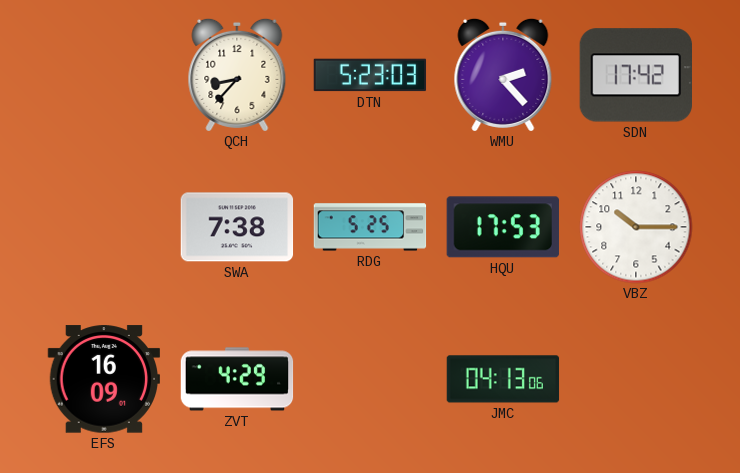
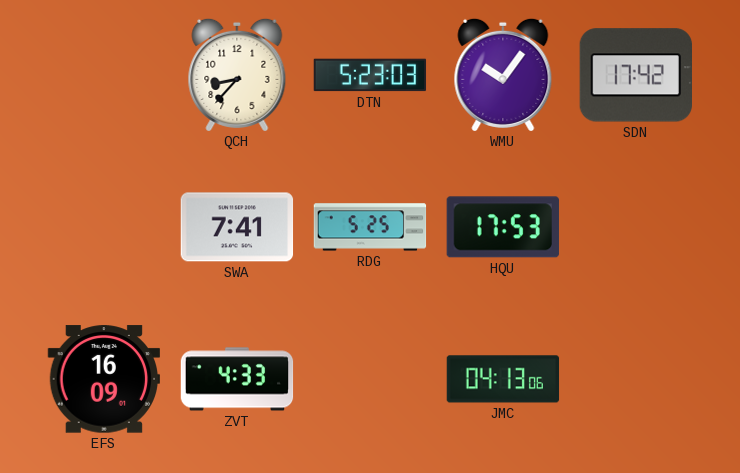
WMU: 2:23 -> 10:06 (503, 75)
SWA: 7:38 -> 7:41 (237, 227)
VBZ: 10:15 -> none (636, 227)
ZVT: 4:29 -> 4:33 (237, 379)
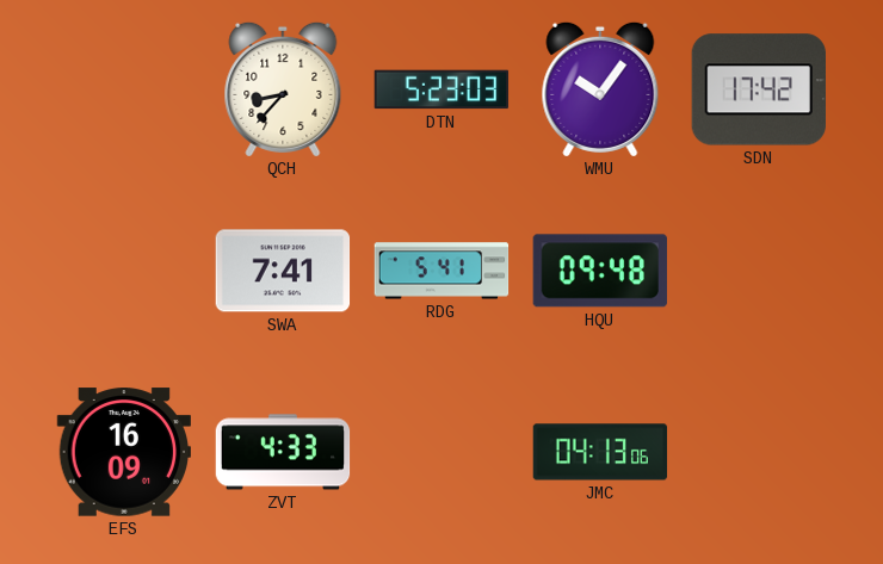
RDG: 5:25 -> 5:41 (441, 271)
HQU: 17:53 -> 09:48 (600, 271)
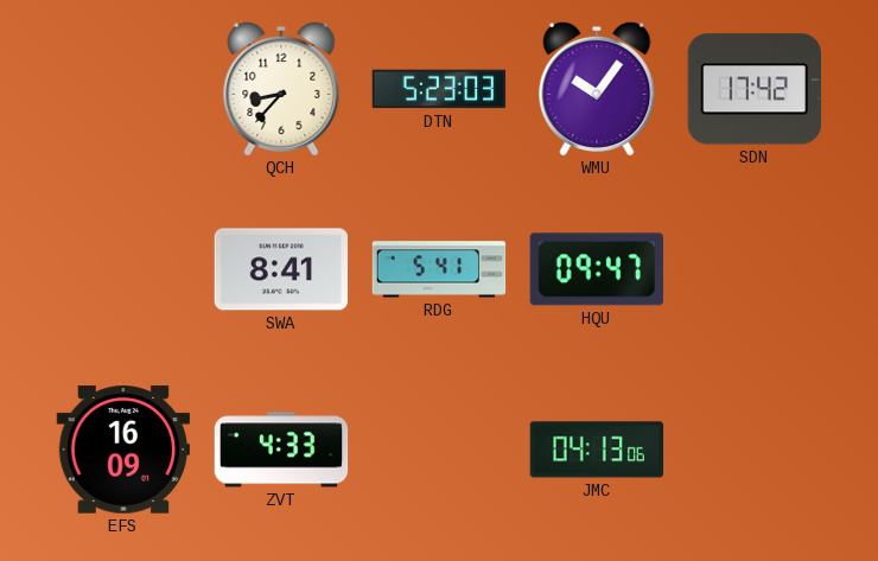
SWA: 7:41 -> 8:41 (281, 269)
HQU: 09:48 -> 09:47 (597, 269)
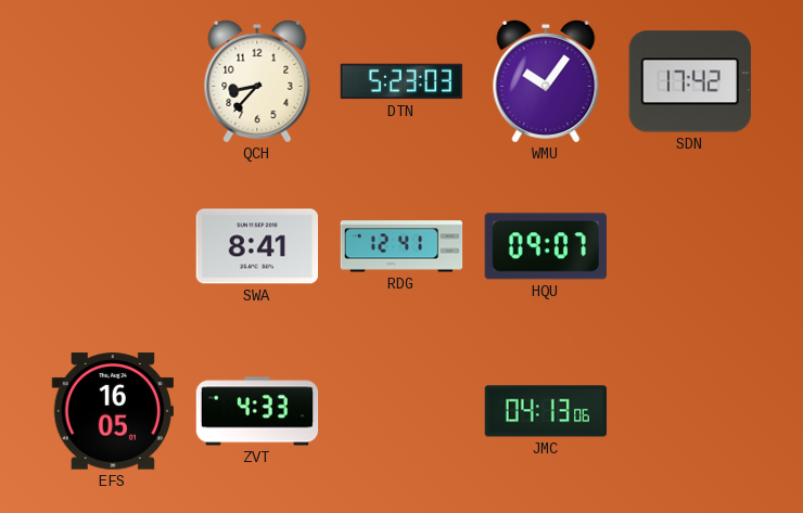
RDG: 5:41 -> 12:41 (401, 246)
HQU: 09:47 -> 09:07 (546, 246)
EFS: 16:09 -> 16:05 (112, 411)
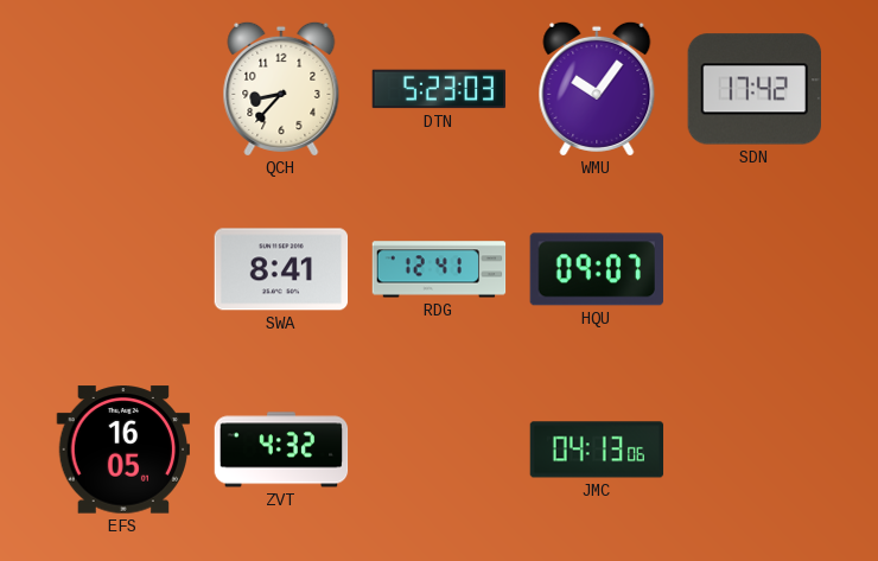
ZVT: 4:33 -> 4:32 (281, 450)
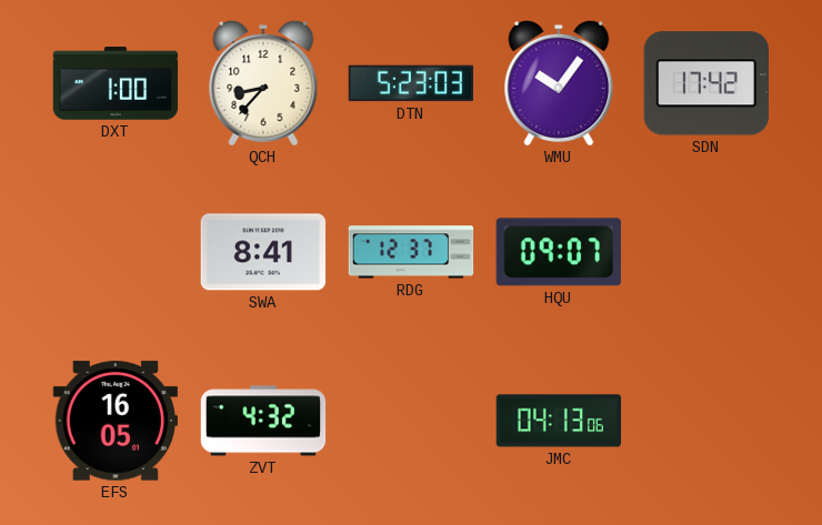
DXT: none -> 1:00 (116, 83)
RDG: 12:41 -> 12:37 (411, 252)
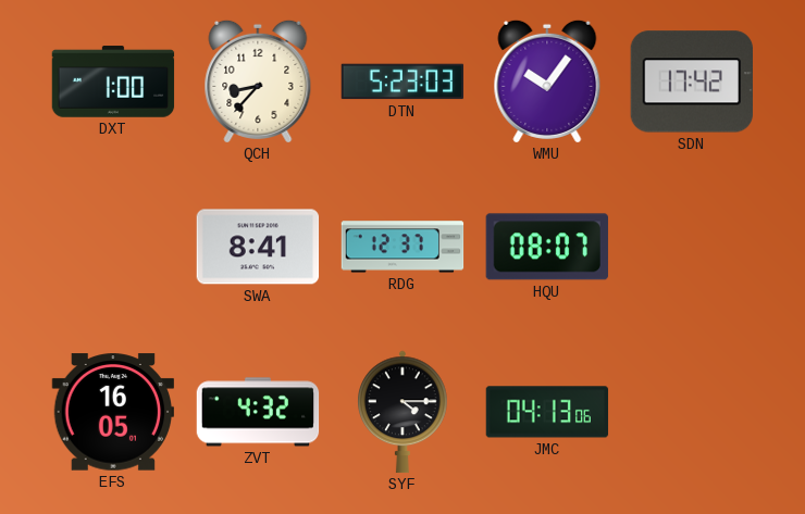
HQU: 09:07 -> 08:07 (547, 247)
SYF: none -> 4:15 (403, 412)
